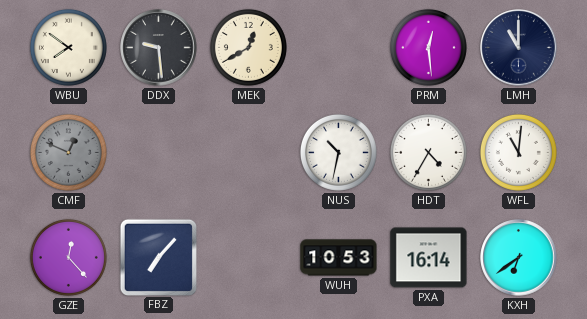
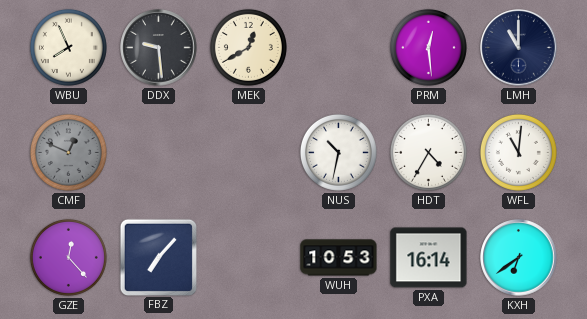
WBU: 7:51 -> 7:56 (68, 47)
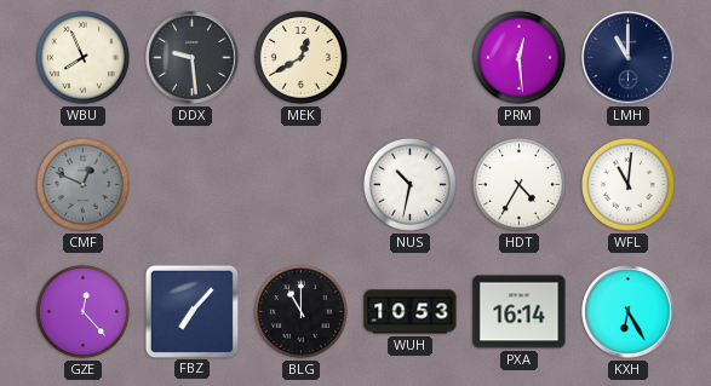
BLG: none -> 11:00 (300, 311)
KXH: 6:39 -> 6:25 (629, 312)
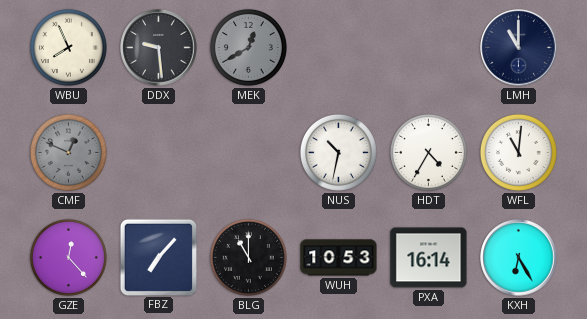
MEK dial: cream -> grey (248, 47)
PRM: 12:29 -> none (518, 57)
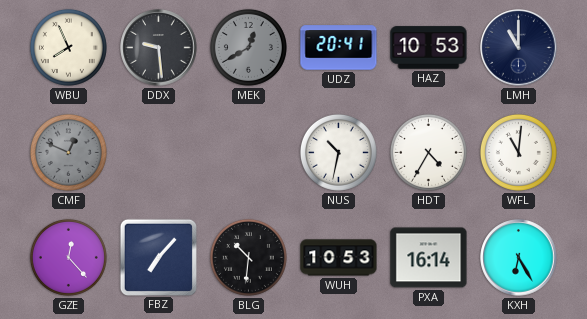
UDZ: none -> 20:41 (339, 48)
HAZ: none -> 10:53 (429, 48)
BLG: 11:00 -> 10:31 (248, 257)
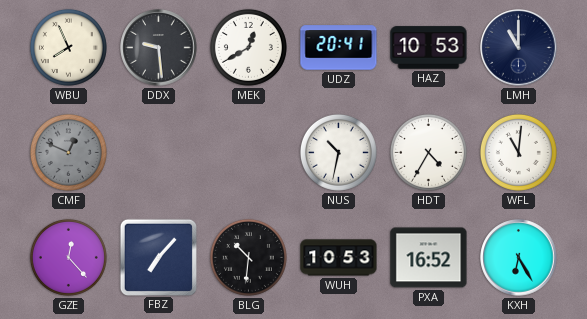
MEK dial: grey -> white (248, 47)
PXA: 16:14 -> 16:52 (429, 258)
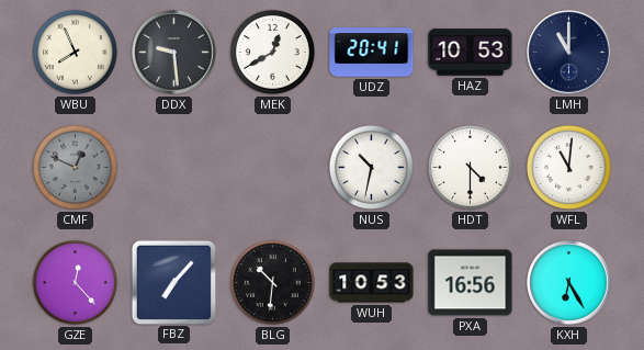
HDT: 4:35 -> 4:30 (470, 167)
PXA: 16:52 -> 16:56 (471, 283)
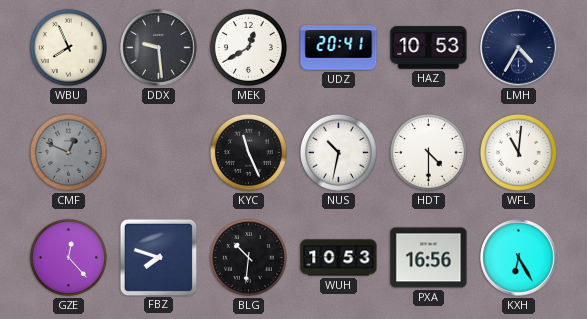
LMH: 11:00 -> 4:35 (519, 48)
KYC: none -> 11:26 (248, 152)
FBZ: 7:07 -> 7:48 (158, 257)
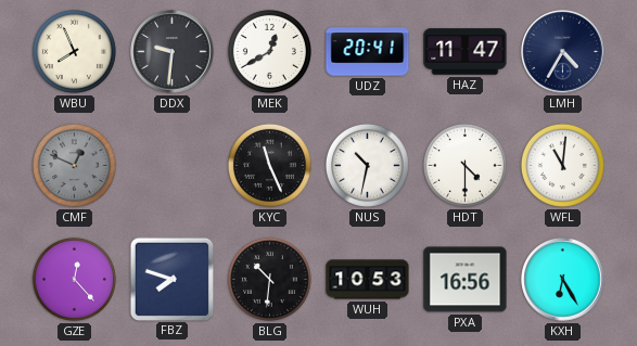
DDX: 9:29 -> 9:31 (173, 52)
HAZ: 10:53 -> 11:47 (466, 52)
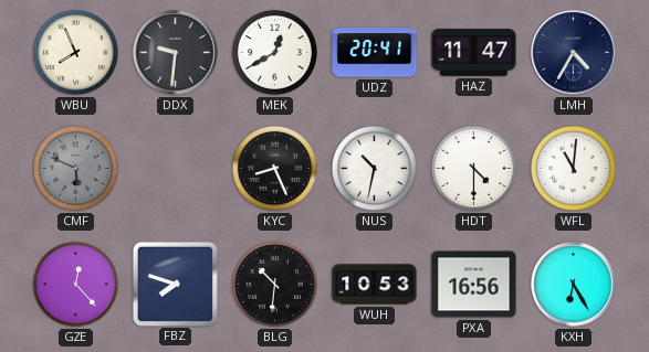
CMF: 12:49 -> 5:49 (75, 168)
KYC: 11:26 -> 8:26 (274, 168)
